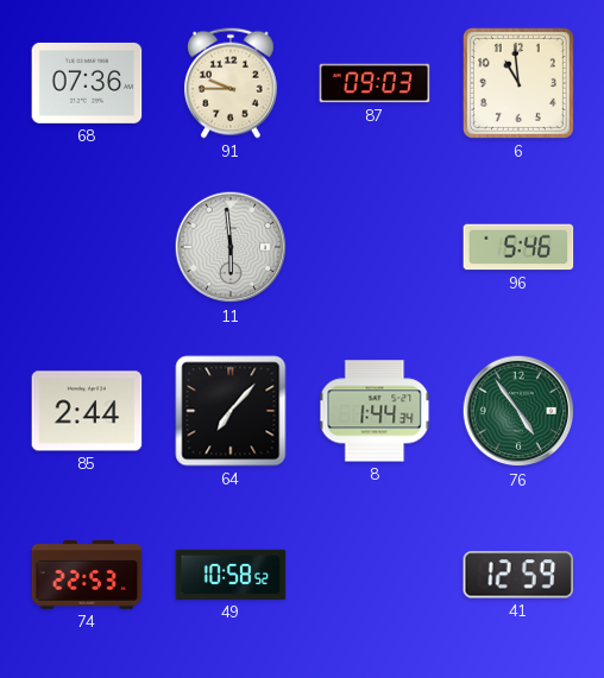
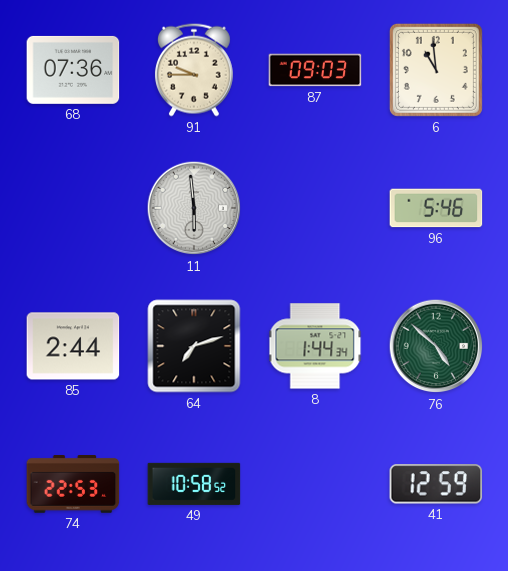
64: 7:07 -> 7:12 (194, 346)
76: 4:54 -> 4:52 (436, 346)
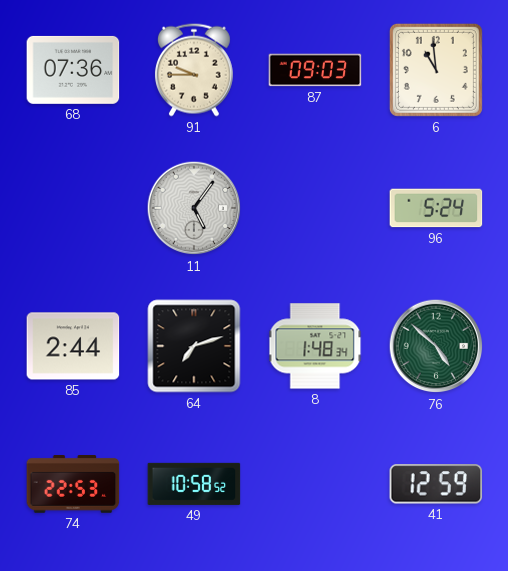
11: 5:59 -> 5:06 (194, 208)
96: 5:46 -> 5:24 (436, 208)
8: 1:44 -> 1:48 (315, 346)
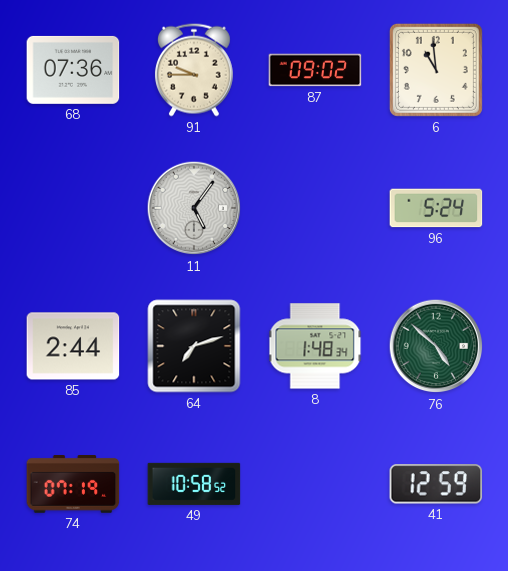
87: 09:03 -> 09:02 (315, 70)
74: 22:53 -> 07:19 (73, 485)
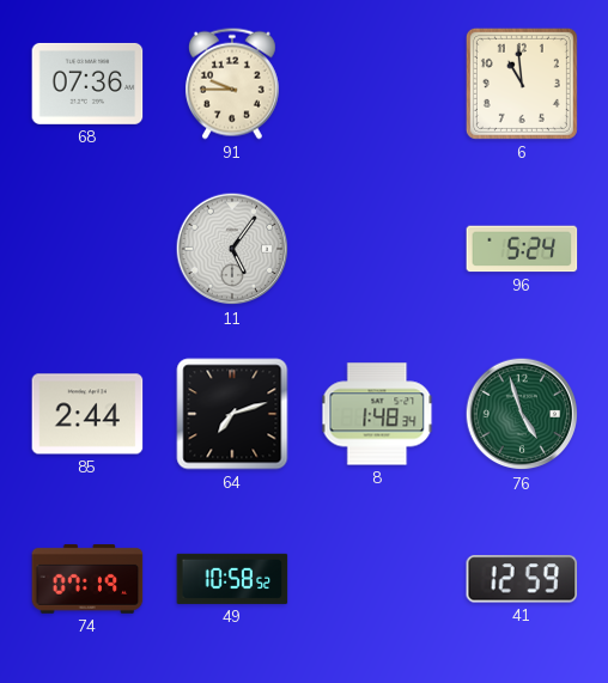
87: 09:02 -> none (315, 70)
76: 4:52 -> 4:57 (522, 414)
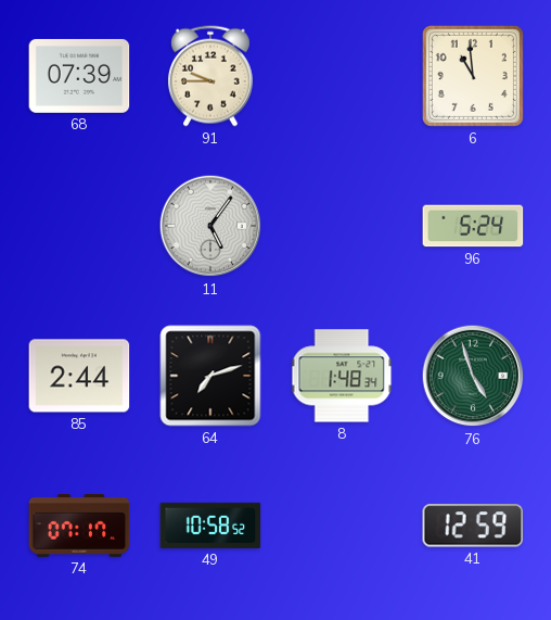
68: 07:36 -> 07:39 (79, 76)
74: 07:19 -> 07:17 (79, 527)
